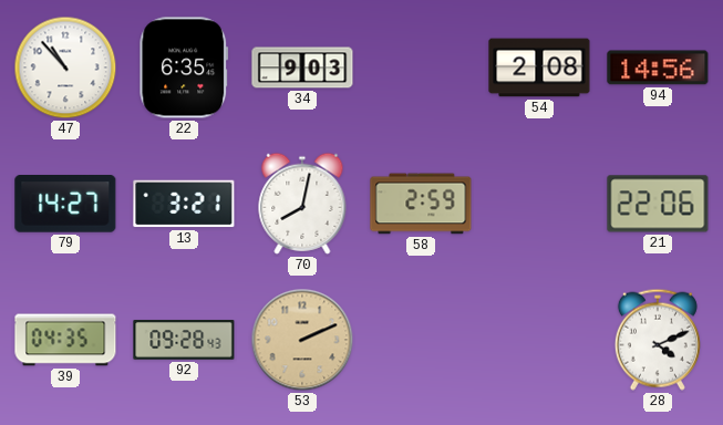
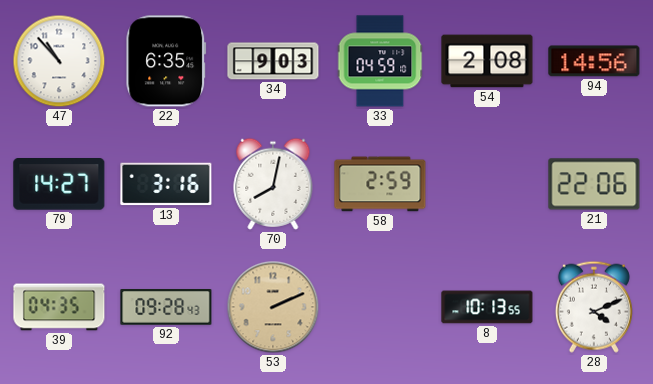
33: none -> 04:59 (380, 61)
13: 3:21 -> 3:16 (166, 184)
8: none -> 10:13 (487, 307)
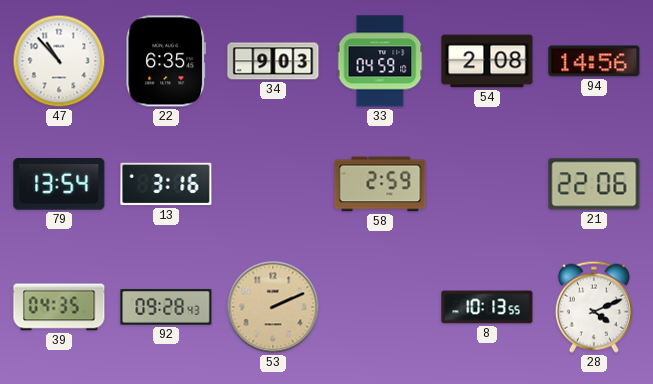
79: 14:27 -> 13:54 (59, 185)
70: 8:02 -> none (273, 184)
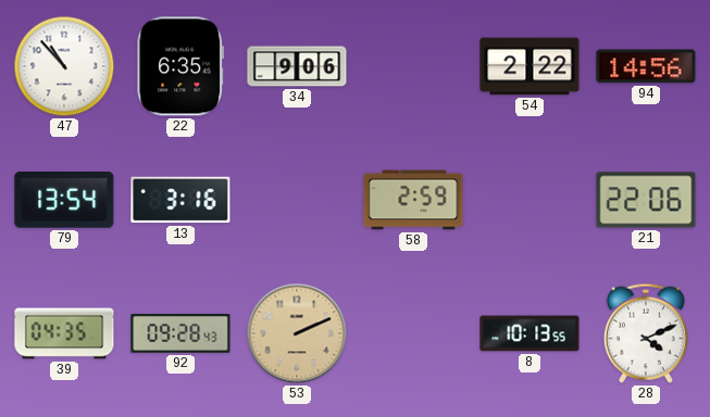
34: 9:03 -> 9:06 (297, 66)
33: 04:59 -> none (380, 61)
54: 2:08 -> 2:22 (530, 66)
